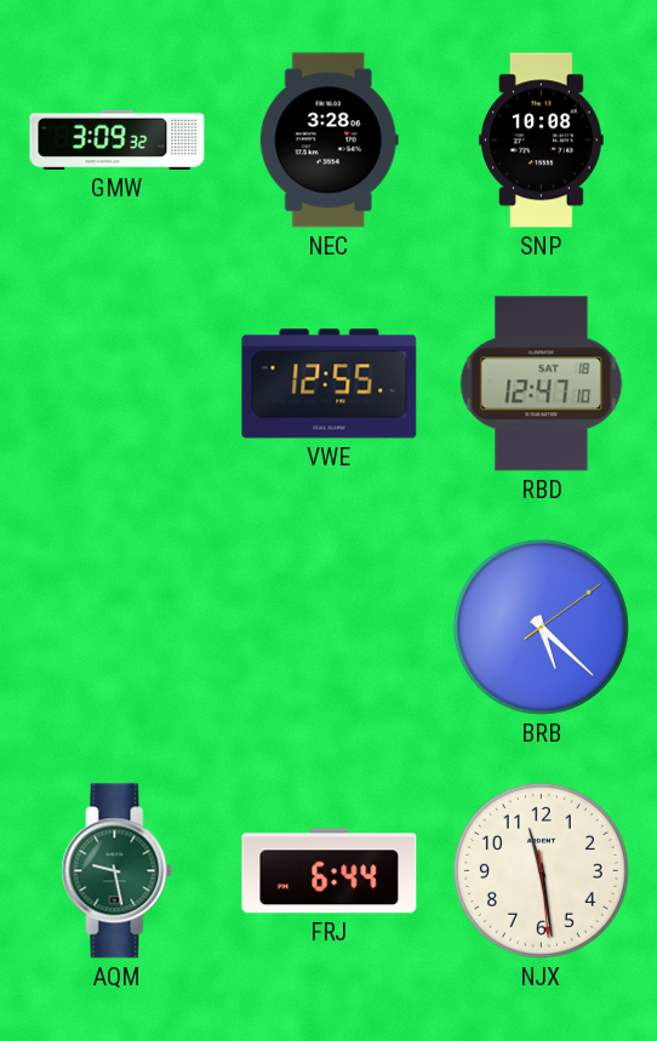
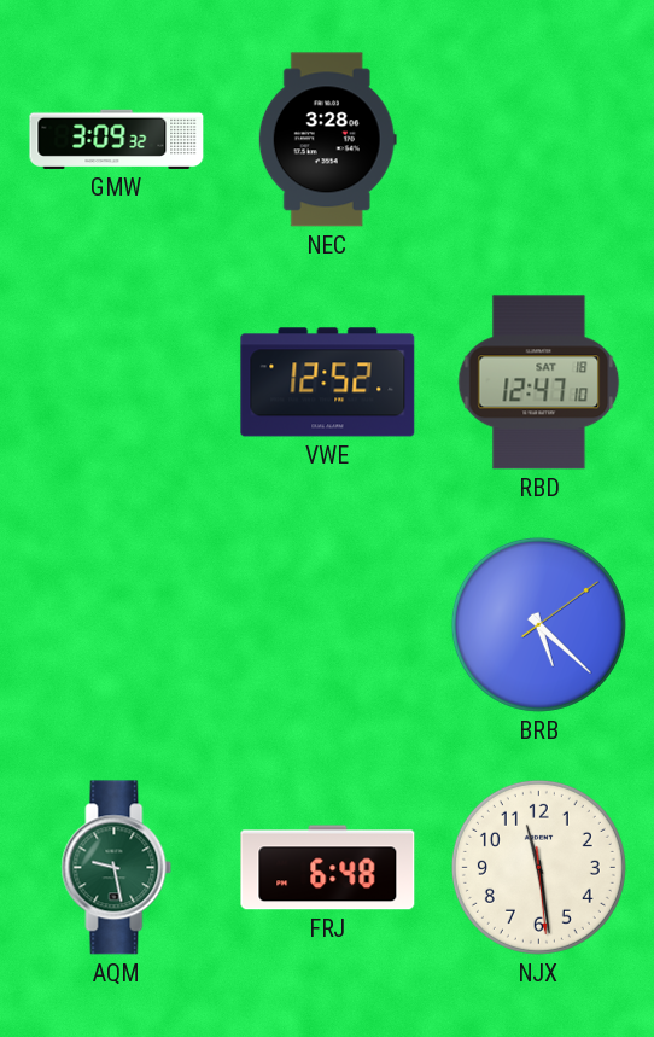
SNP: 10:08 -> none (542, 141)
VWE: 12:55 -> 12:52 (328, 383)
FRJ: 6:44 -> 6:48 (328, 868)
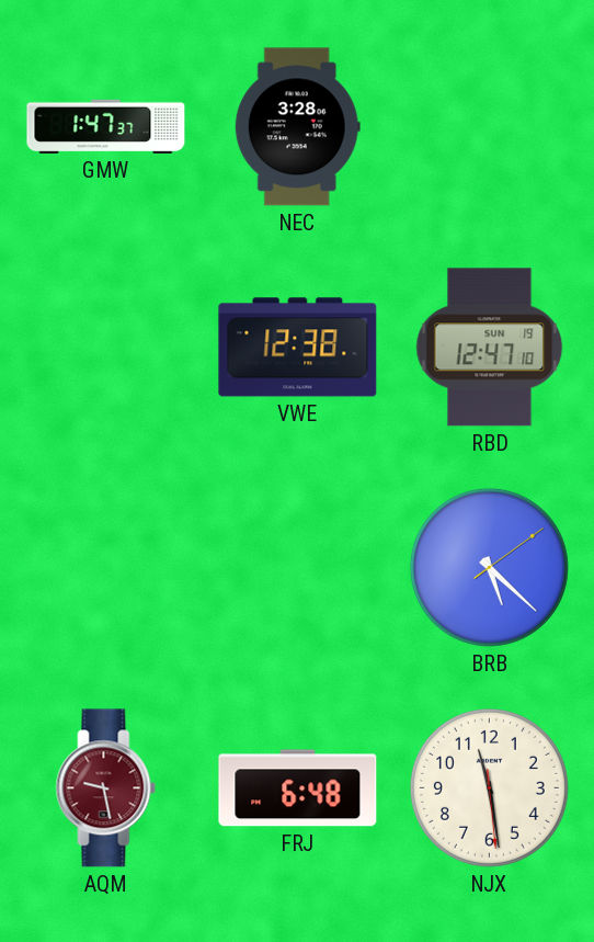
GMW: 3:09 -> 1:47 (106, 126)
VWE: 12:52 -> 12:38 (298, 348)
RBD date: SAT 18 -> SUN 19 (490, 348)
AQM dial: green -> burgundy (106, 788)
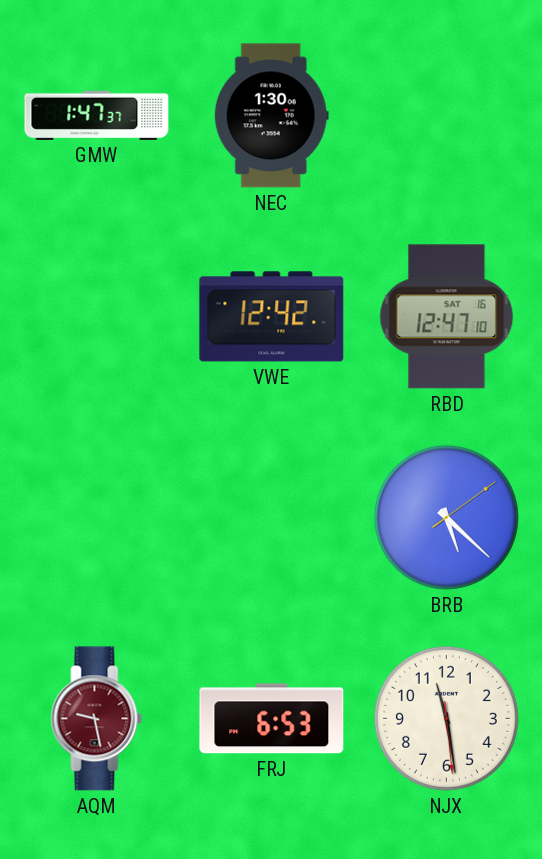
NEC: 3:28 -> 1:30 (271, 116)
VWE: 12:38 -> 12:42 (272, 317)
RBD date: SUN 19 -> SAT 16 (447, 317)
FRJ: 6:48 -> 6:53 (272, 719)
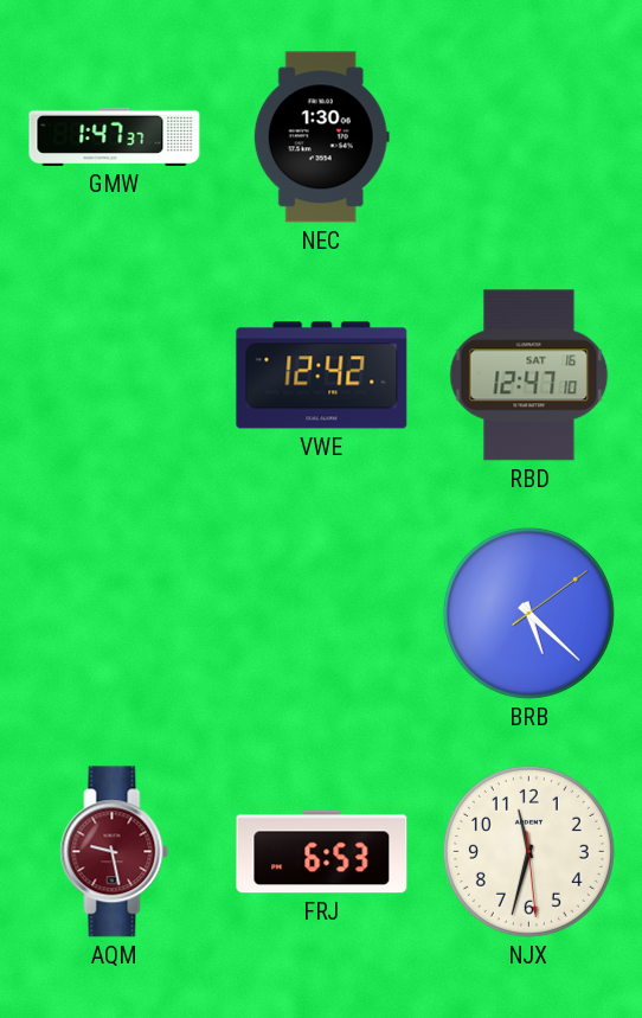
NJX: 11:28 -> 11:32 (528, 851)
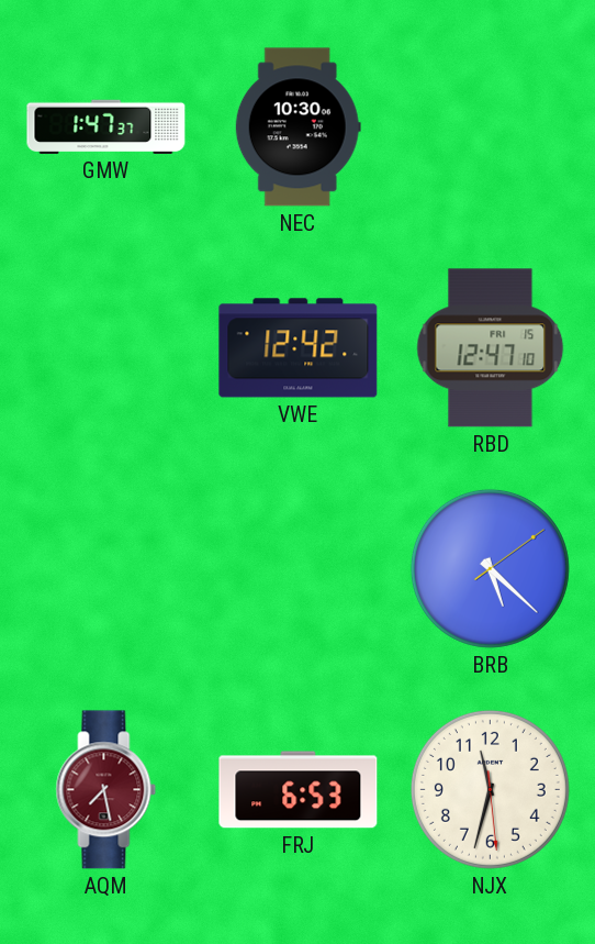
NEC: 1:30 -> 10:30 (297, 127)
RBD date: SAT 16 -> FRI 15 (491, 348)
AQM: 9:28 -> 7:28 (106, 790)
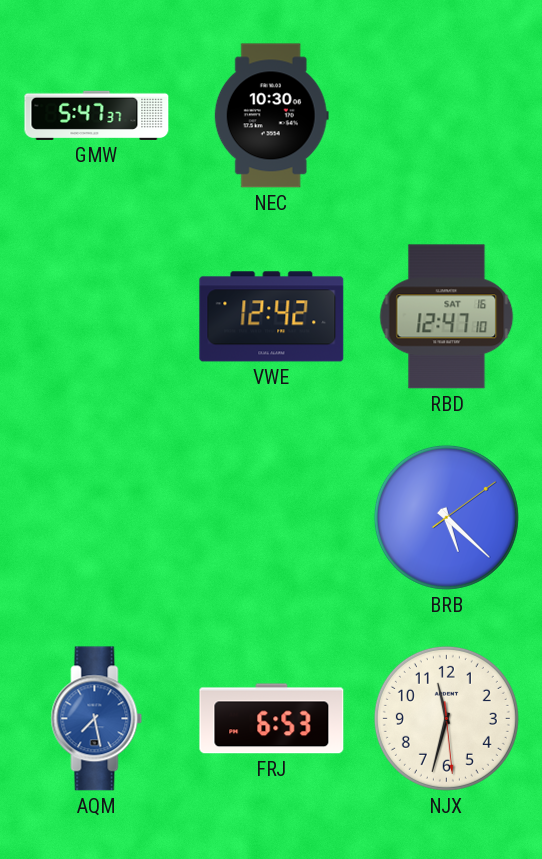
GMW: 1:47 -> 5:47 (97, 115)
RBD date: FRI 15 -> SAT 16 (447, 317)
AQM dial: burgundy -> blue (97, 719)
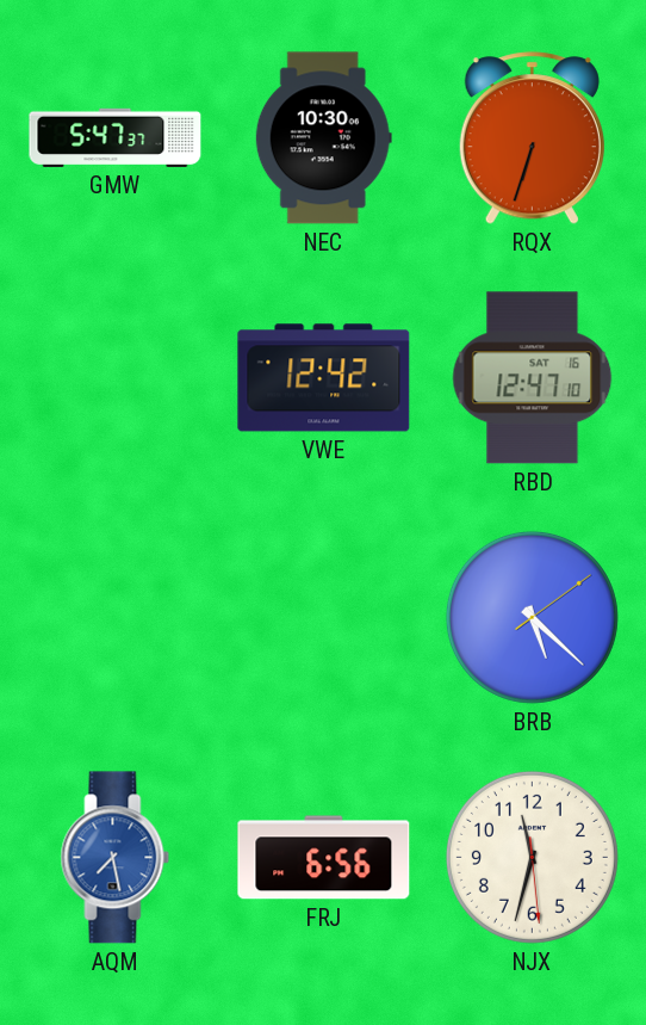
RQX: none -> 6:33 (532, 138)
FRJ: 6:53 -> 6:56 (324, 858)
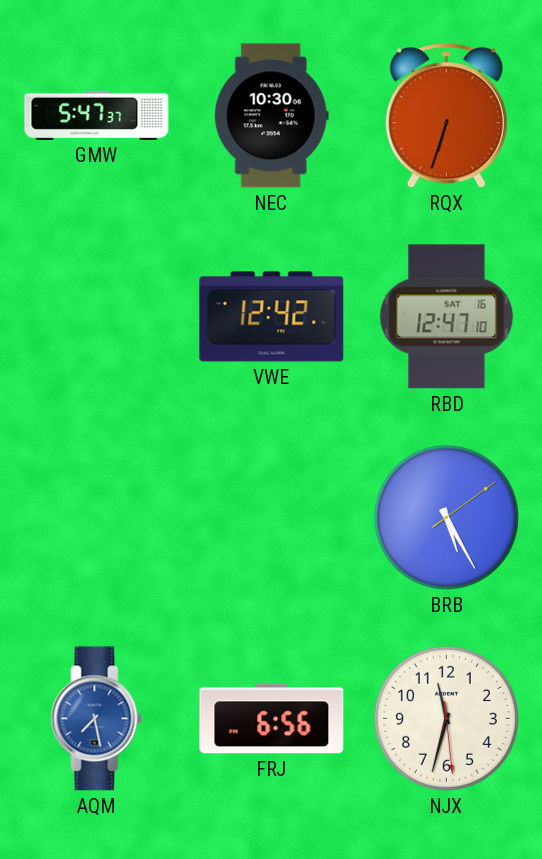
BRB: 5:22 -> 5:25 (446, 517)
